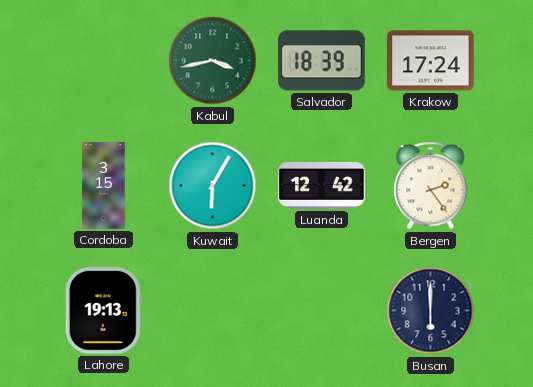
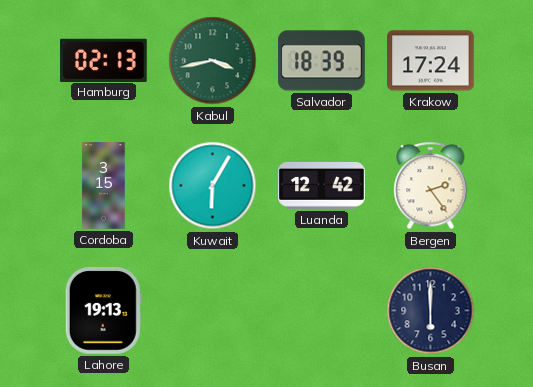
Hamburg: none -> 02:13 (104, 60)
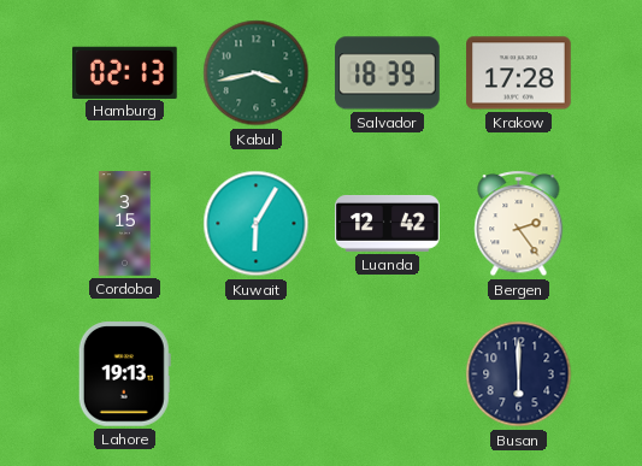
Krakow: 17:24 -> 17:28 (519, 73)
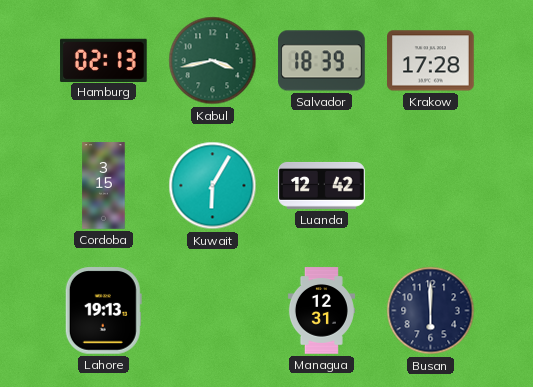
Bergen: 2:24 -> none (519, 224)
Managua: none -> 12:31 (321, 311)
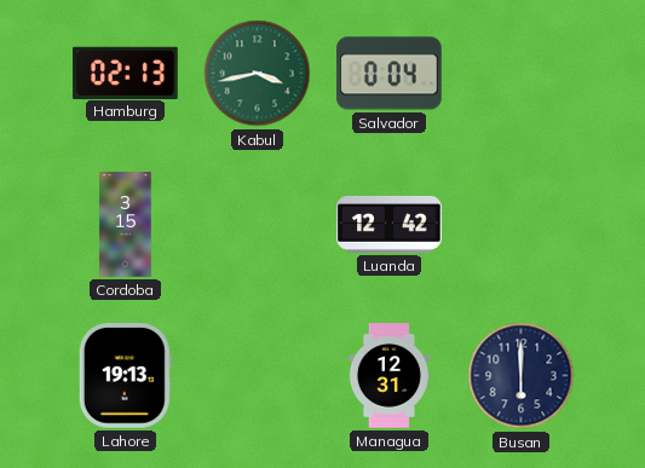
Salvador: 18:39 -> 0:04 (390, 74)
Krakow: 17:28 -> none (431, 61)
Kuwait: 6:05 -> none (213, 186)
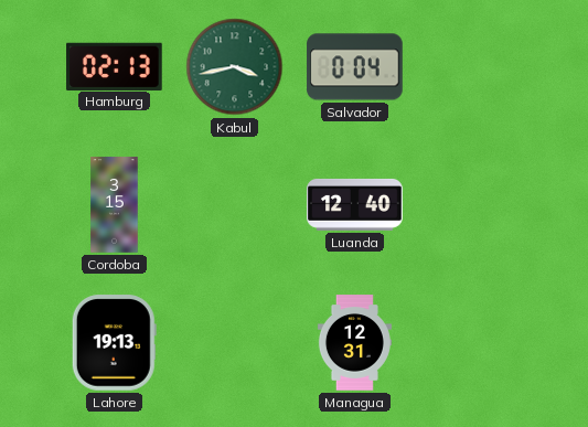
Luanda: 12:42 -> 12:40 (355, 205)
Busan: 6:00 -> none (522, 376)
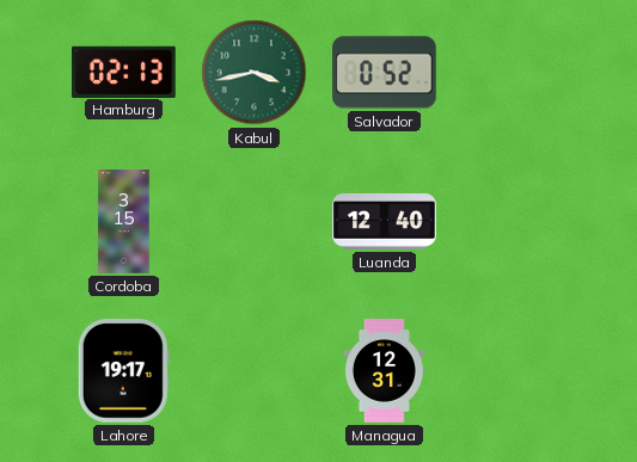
Salvador: 0:04 -> 0:52 (385, 73)
Lahore: 19:13 -> 19:17 (123, 371)
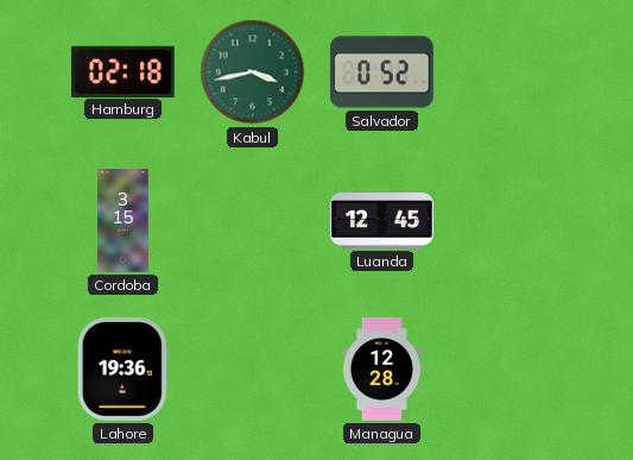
Hamburg: 02:13 -> 02:18 (124, 71)
Luanda: 12:40 -> 12:45 (382, 221)
Lahore: 19:17 -> 19:36 (122, 370)
Managua: 12:31 -> 12:28 (381, 370)
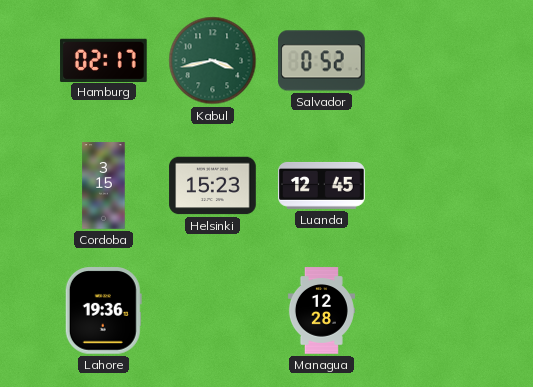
Hamburg: 02:18 -> 02:17 (104, 60)
Helsinki: none -> 15:23 (213, 186)
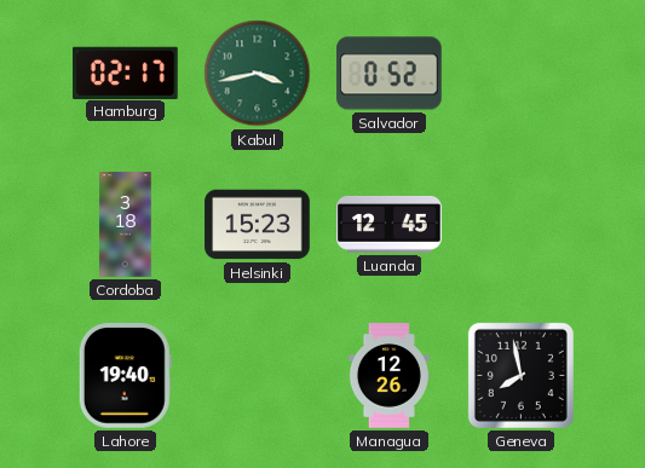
Cordoba: 3:15 -> 3:18 (126, 225)
Lahore: 19:36 -> 19:40 (125, 376)
Managua: 12:28 -> 12:26 (388, 376)
Geneva: none -> 7:58 (520, 375)
